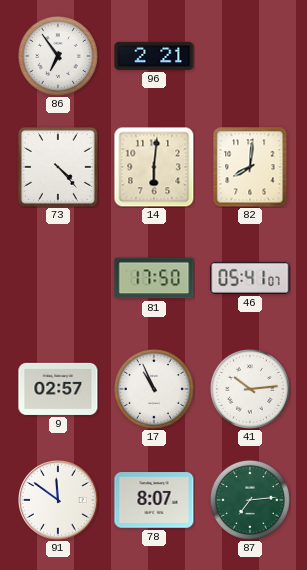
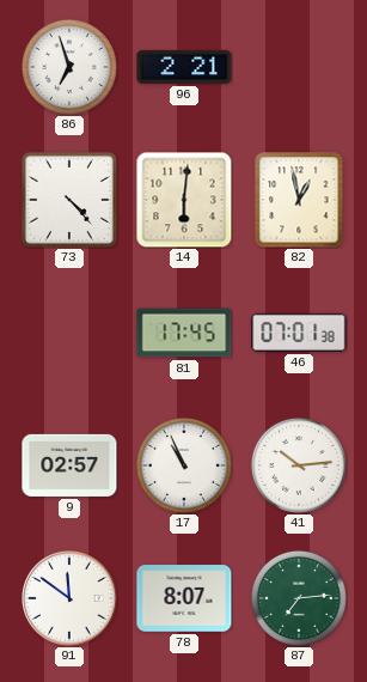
86: 6:54 -> 6:57 (69, 67)
82: 8:01 -> 12:58 (299, 200)
81: 17:50 -> 17:45 (184, 333)
46: 05:41 -> 07:01 (299, 333)
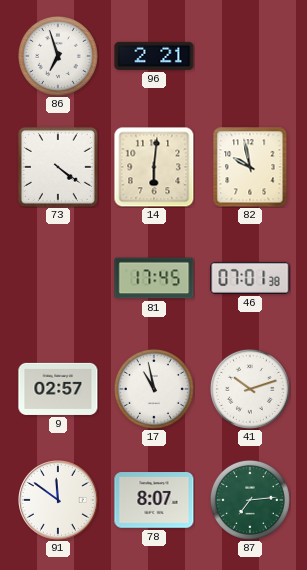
73: 4:23 -> 4:21 (58, 167)
82: 12:58 -> 9:58 (250, 167)
17: 10:56 -> 10:58 (154, 389)
41: 10:14 -> 10:12 (250, 389)
